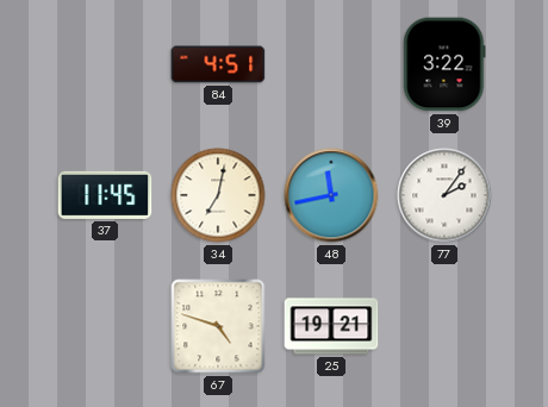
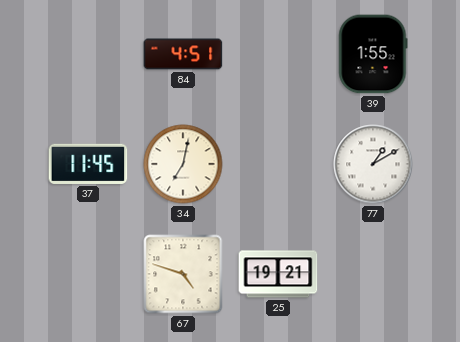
39: 3:22 -> 1:55 (373, 54)
48: 11:43 -> none (331, 195)
77: 2:06 -> 1:10 (373, 164)
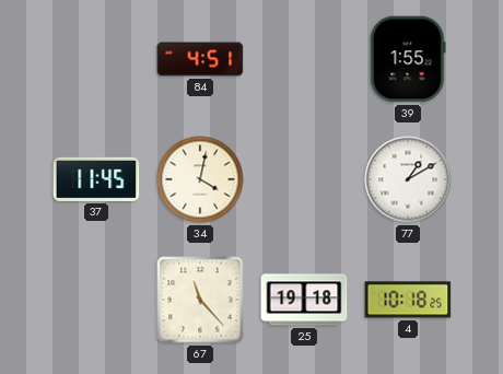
34: 7:02 -> 4:02 (200, 179)
67: 4:48 -> 11:23 (200, 300)
25: 19:21 -> 19:18 (304, 300)
4: none -> 10:18 (408, 300)
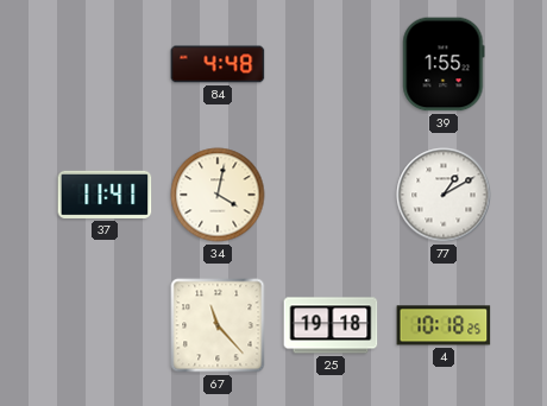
84: 4:51 -> 4:48 (218, 64)
37: 11:45 -> 11:41 (105, 195)
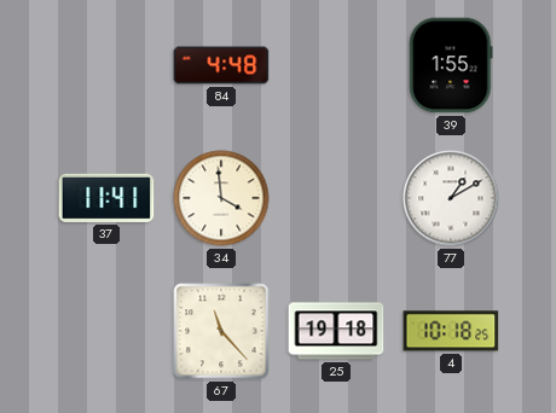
34: 4:02 -> 3:59 (221, 198)
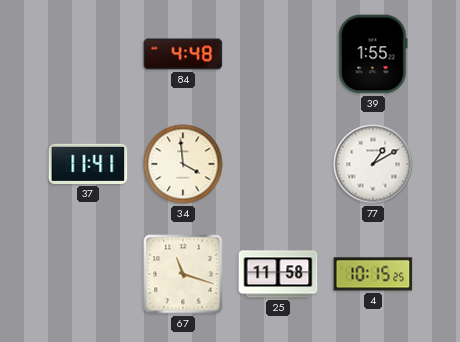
67: 11:23 -> 11:18 (183, 274)
25: 19:18 -> 11:58 (278, 274)
4: 10:18 -> 10:15 (373, 274)
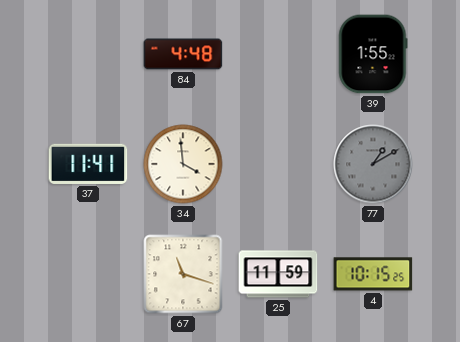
77 dial: white -> grey (373, 164)
25: 11:58 -> 11:59 (278, 274)
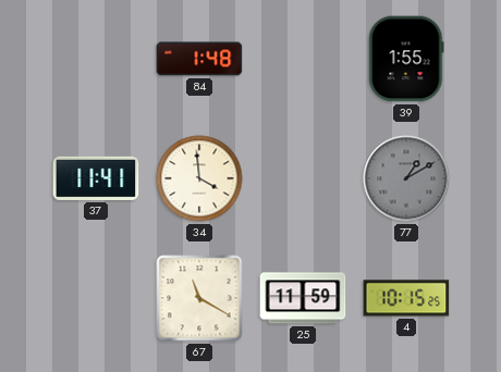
84: 4:48 -> 1:48 (199, 59)
67: 11:18 -> 11:20 (199, 298)
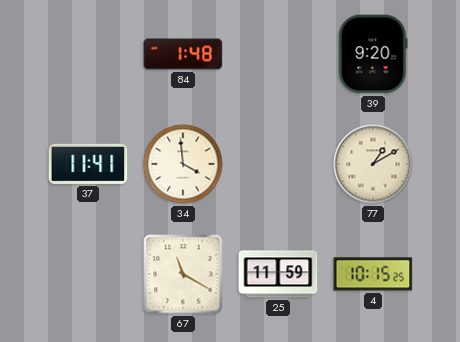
39: 1:55 -> 9:20 (373, 54)
77 dial: grey -> cream (373, 164)
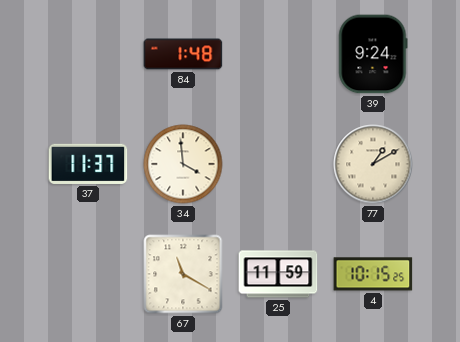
39: 9:20 -> 9:24 (373, 54)
37: 11:41 -> 11:37 (88, 164)
